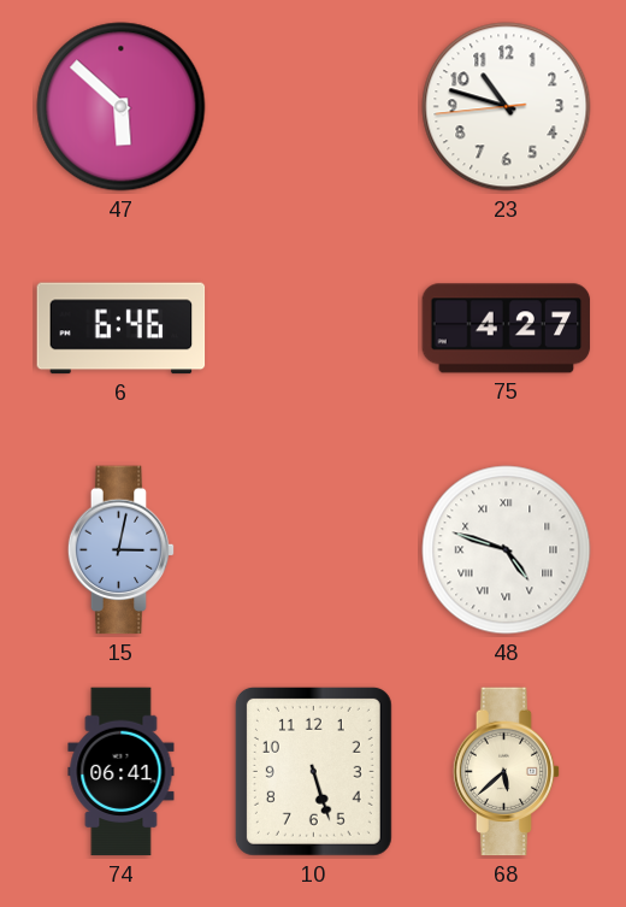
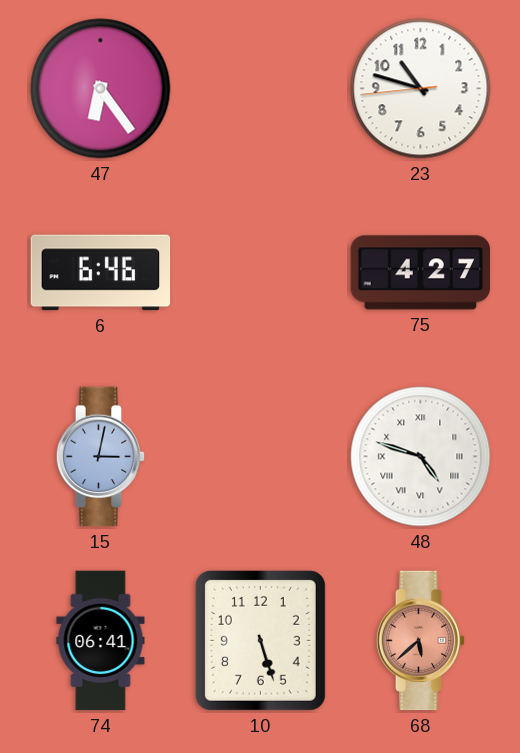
47: 5:52 -> 6:24 (101, 89)
68 dial: cream -> salmon (421, 641)
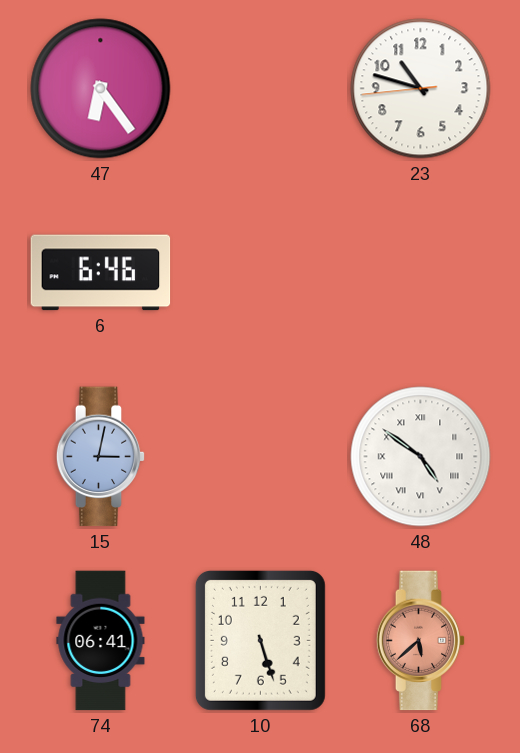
75: 4:27 -> none (421, 273)
48: 4:48 -> 4:51 (421, 457)
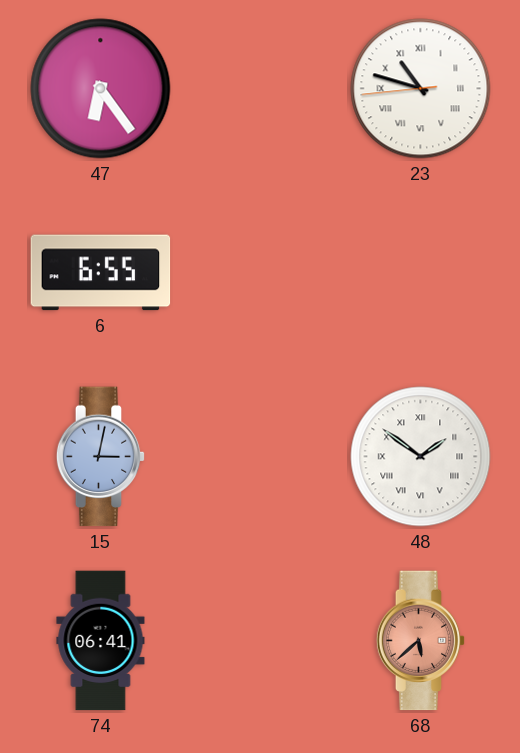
23 numerals: Arabic -> Roman (421, 89)
6: 6:46 -> 6:55 (101, 273)
48: 4:51 -> 1:51 (421, 457)
10: 5:27 -> none (260, 640)
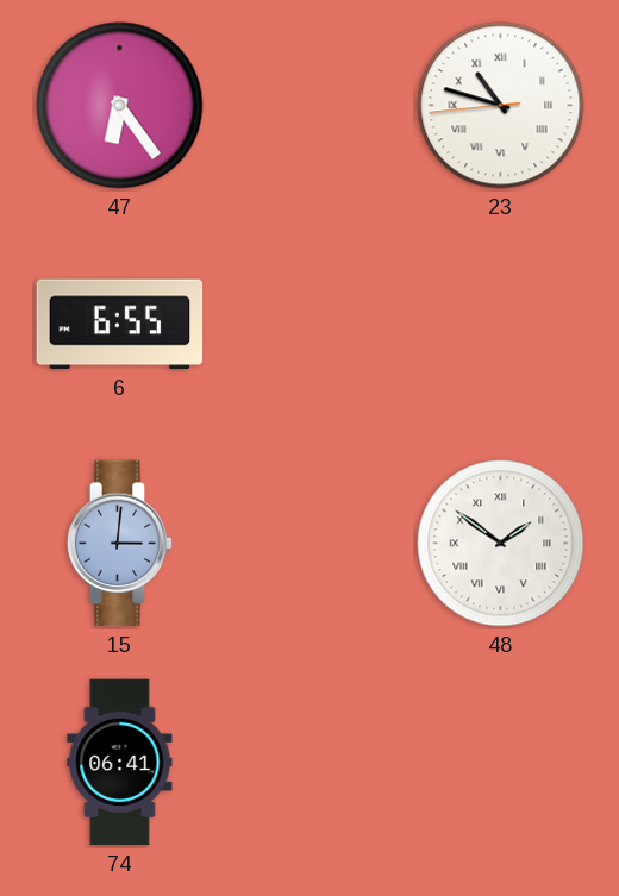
15: 3:02 -> 3:01 (120, 544)
68: 5:38 -> none (421, 641)
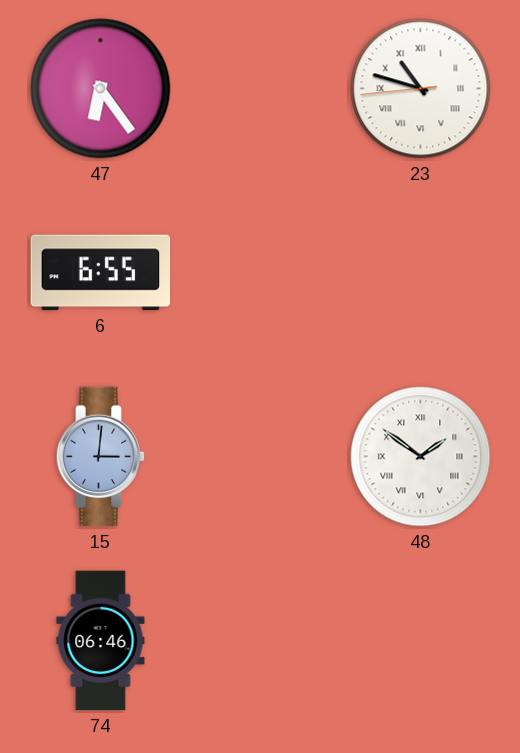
74: 06:41 -> 06:46 (101, 641)
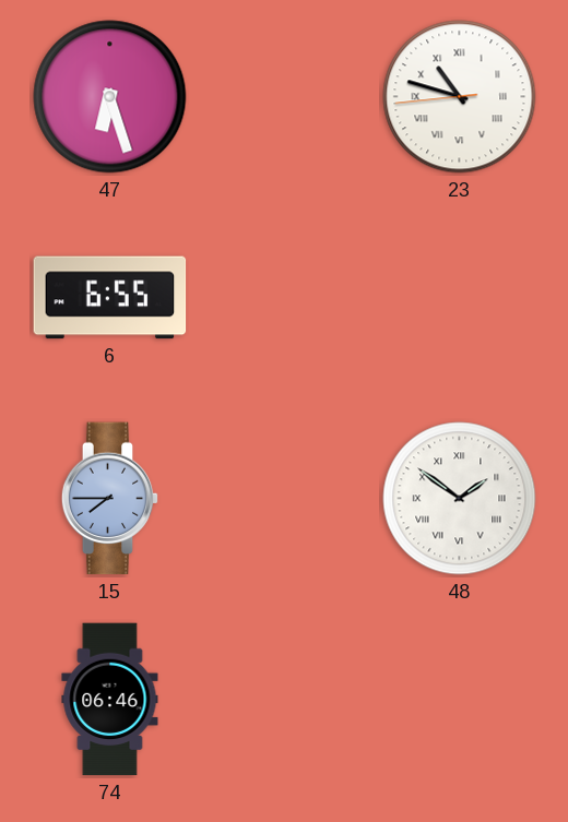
47: 6:24 -> 6:27 (110, 97)
15: 3:01 -> 7:45 (110, 499)
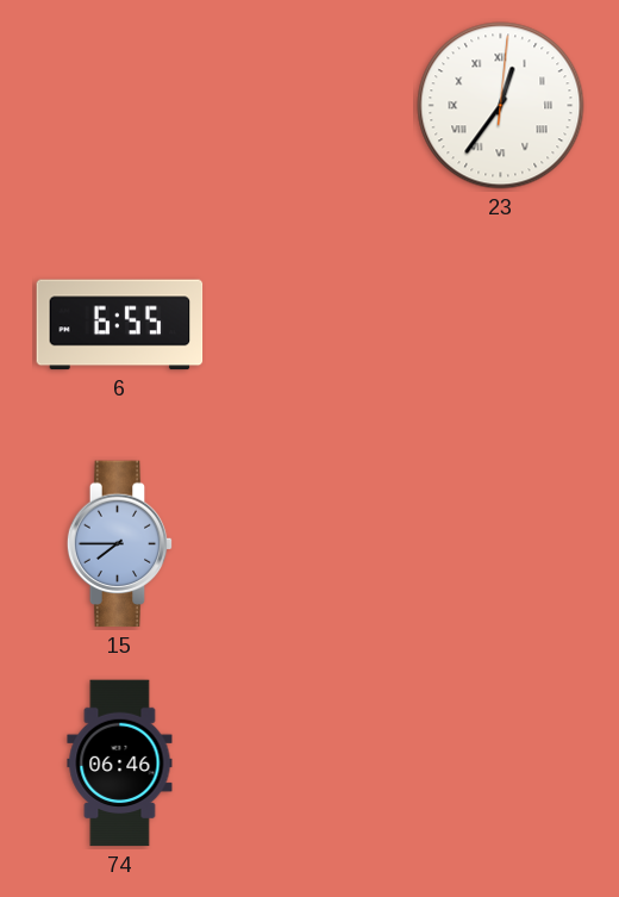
47: 6:27 -> none (110, 97)
23: 10:47 -> 12:36 (501, 106)
48: 1:51 -> none (460, 499)
